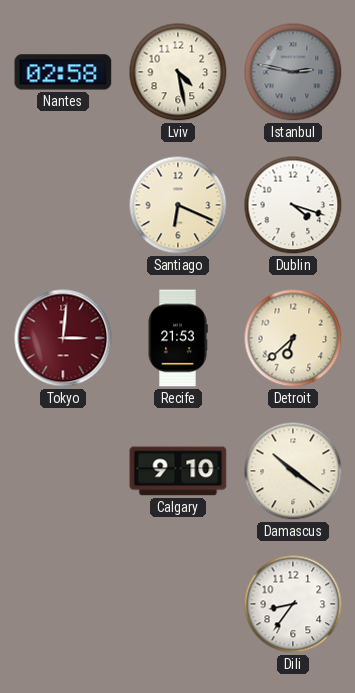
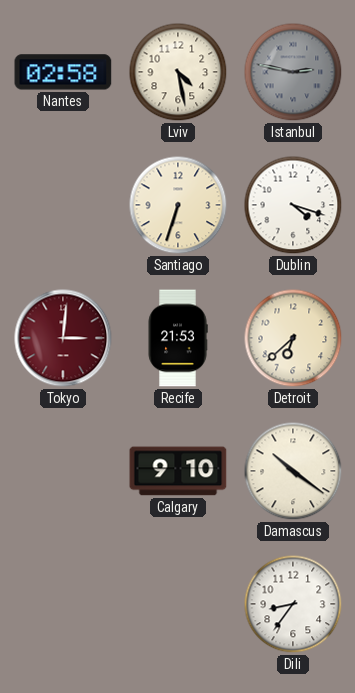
Santiago: 6:19 -> 6:33 (178, 205)
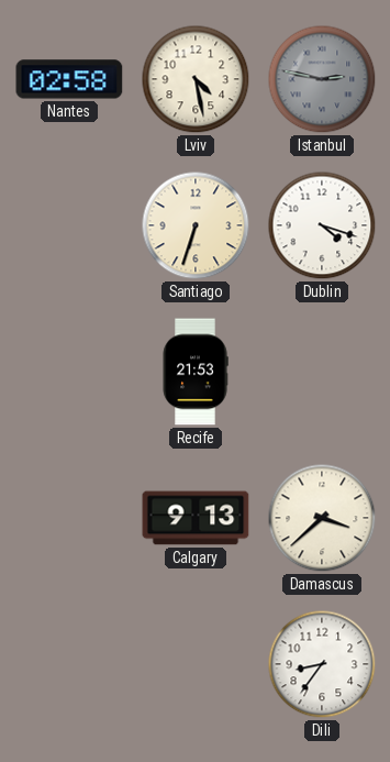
Tokyo: 3:01 -> none (63, 338)
Detroit: 6:38 -> none (293, 338)
Calgary: 9:10 -> 9:13 (196, 518)
Damascus: 10:21 -> 3:38 (322, 518)
